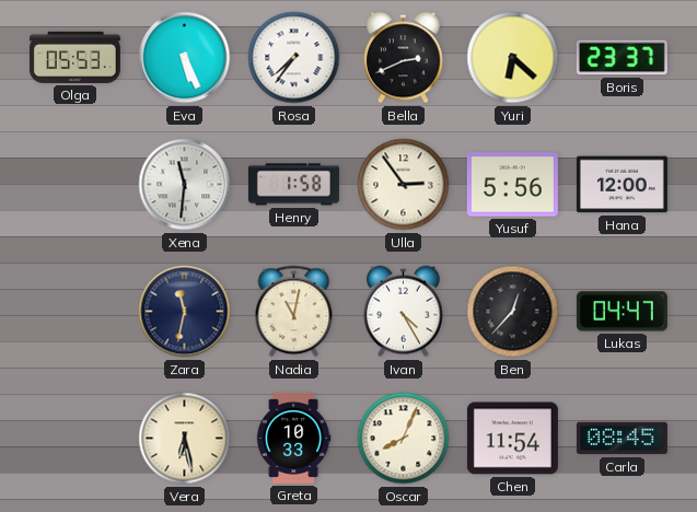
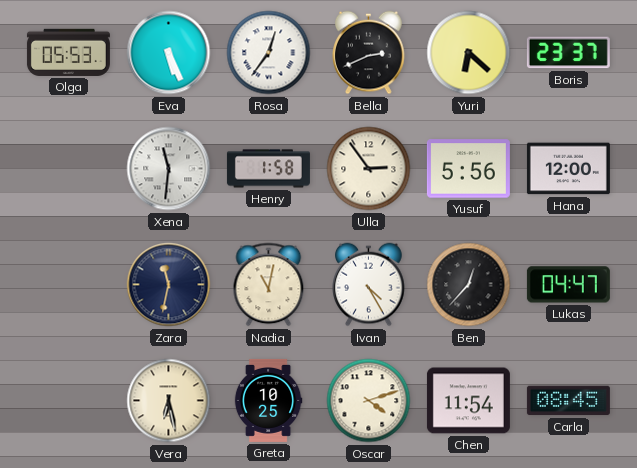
Rosa: 7:36 -> 12:36 (269, 53)
Greta: 10:33 -> 10:25 (268, 400)
Oscar: 8:04 -> 4:12 (369, 401)
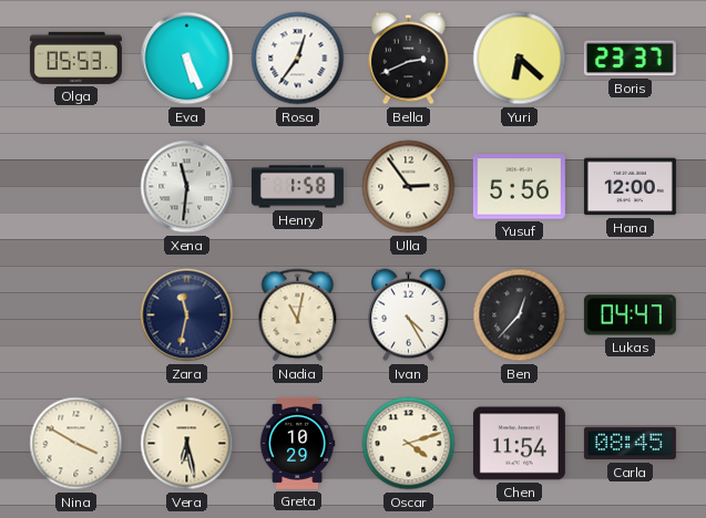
Nina: none -> 3:50 (76, 444)
Greta: 10:25 -> 10:29 (297, 443)
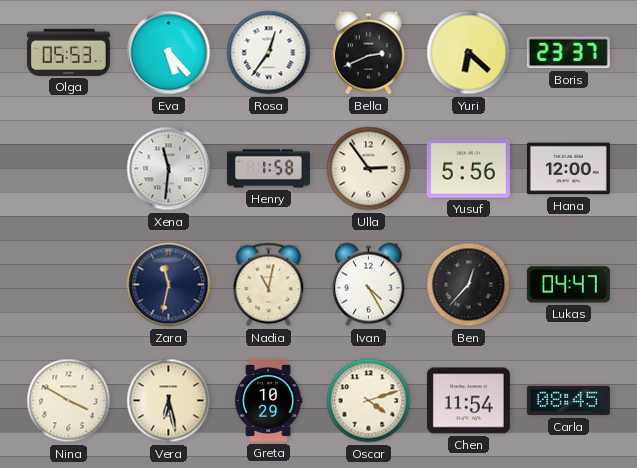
Eva: 5:26 -> 5:23 (169, 53)
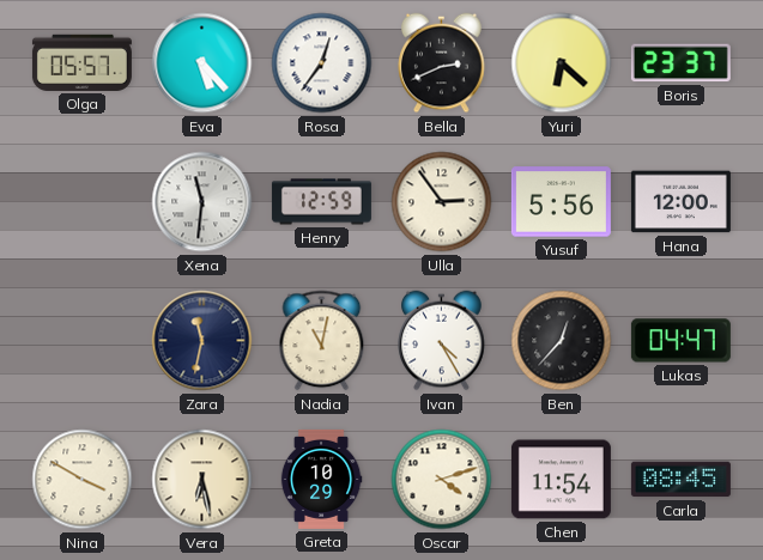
Olga: 05:53 -> 05:57 (81, 62)
Henry: 1:58 -> 12:59 (321, 202)
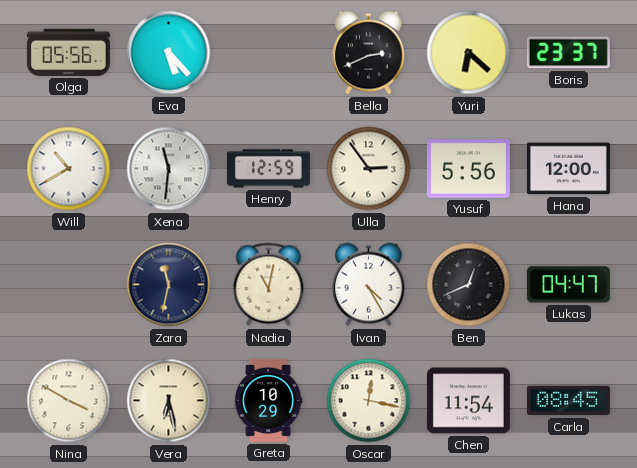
Olga: 05:57 -> 05:56 (68, 52)
Rosa: 12:36 -> none (322, 63)
Will: none -> 10:40 (69, 169)
Ben: 12:37 -> 12:41 (469, 285)
Oscar: 4:12 -> 12:17 (369, 401)
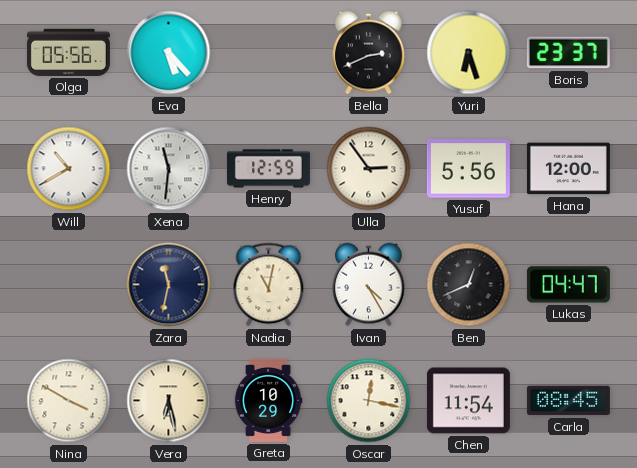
Yuri: 6:22 -> 6:27 (469, 53)
